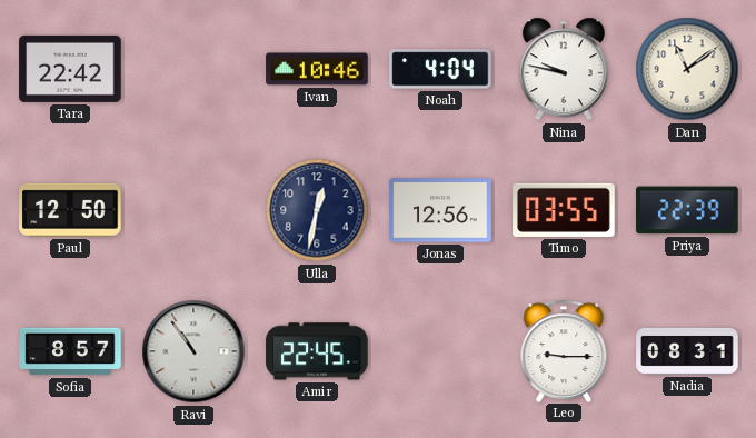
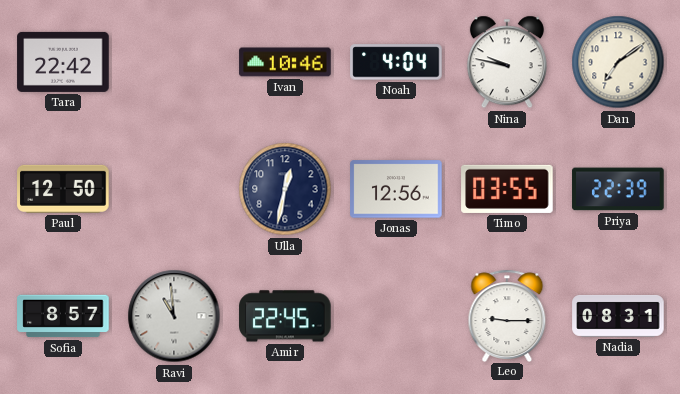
Dan: 11:09 -> 7:09 (618, 62)
Ravi: 10:54 -> 10:59 (174, 316)
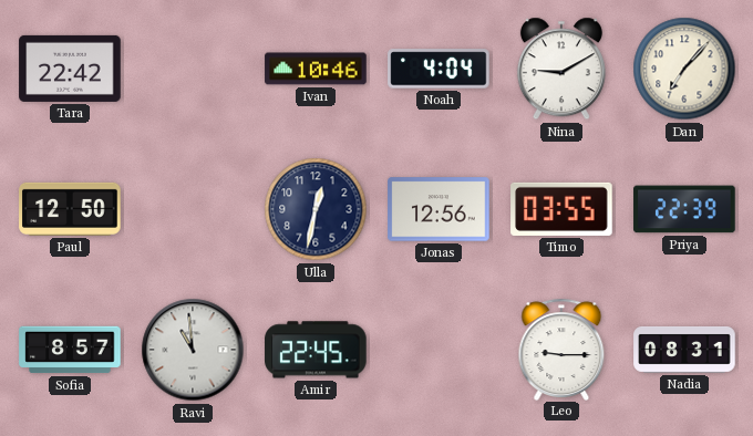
Nina: 9:47 -> 9:10 (561, 69)
Dan: 7:09 -> 7:07 (684, 69)
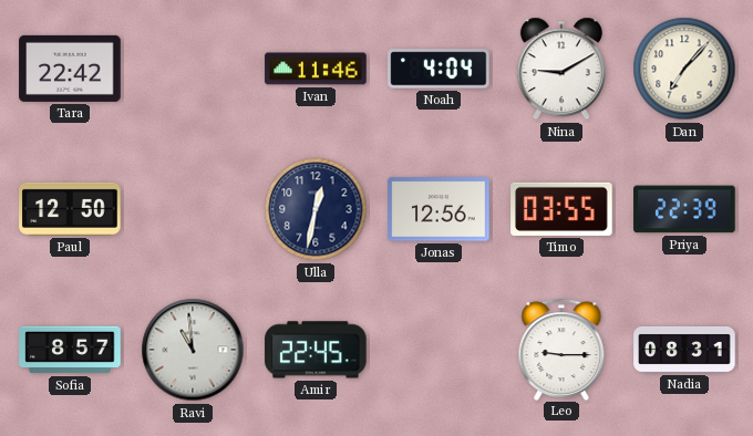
Ivan: 10:46 -> 11:46 (316, 69)
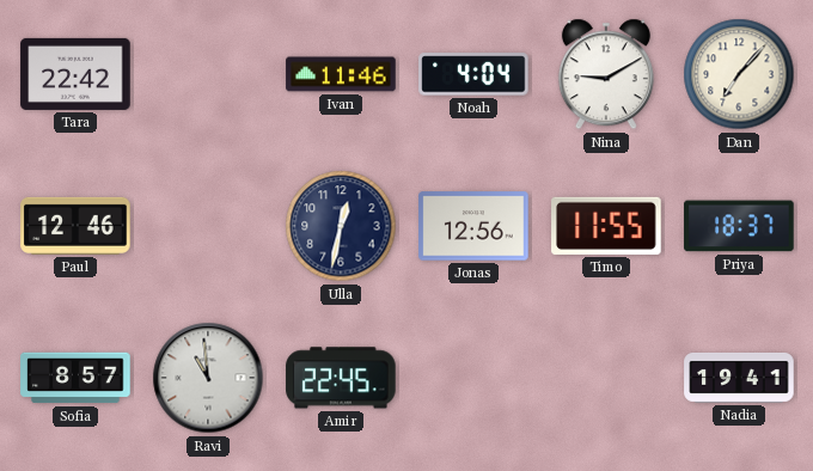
Paul: 12:50 -> 12:46 (75, 226)
Timo: 03:55 -> 11:55 (606, 226)
Priya: 22:39 -> 18:37 (739, 226)
Leo: 9:15 -> none (561, 349)
Nadia: 08:31 -> 19:41 (739, 378)
